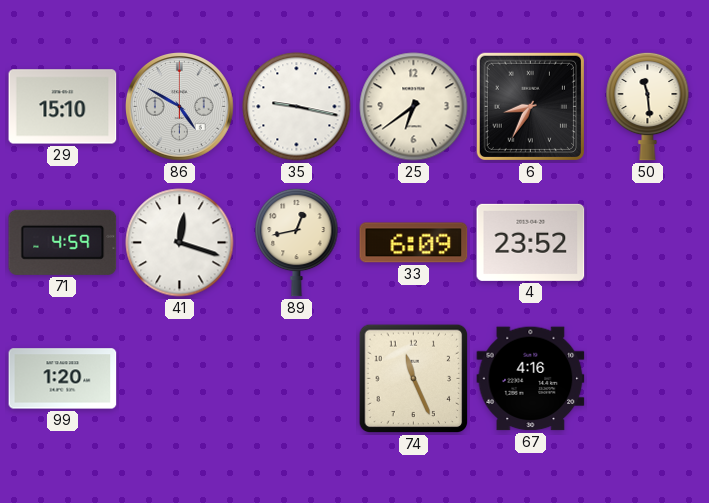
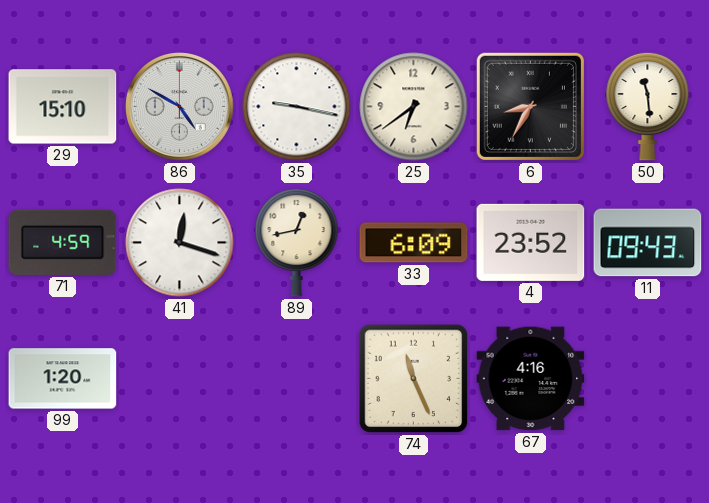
11: none -> 09:43 (648, 243)
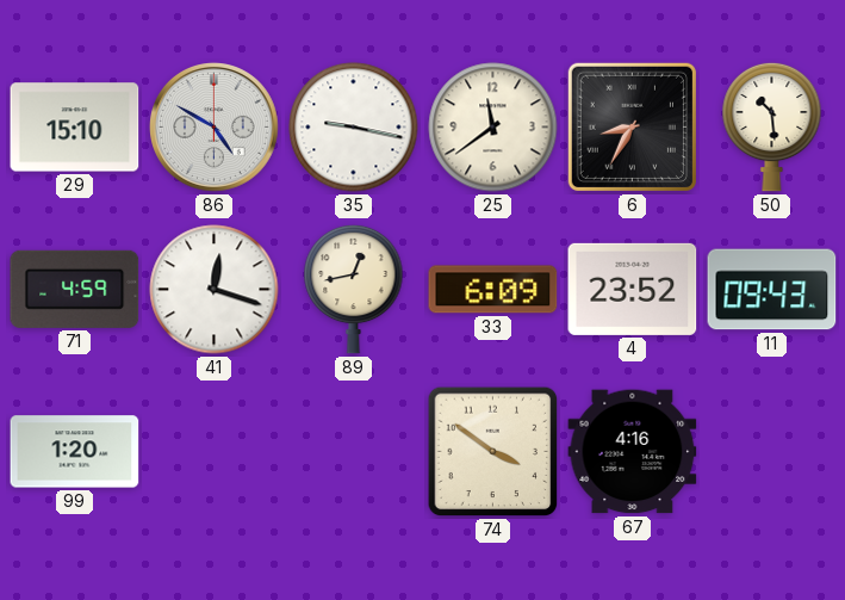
25: 6:39 -> 11:39 (493, 128)
50: 11:29 -> 10:29 (772, 126)
74: 11:26 -> 3:51 (493, 452)
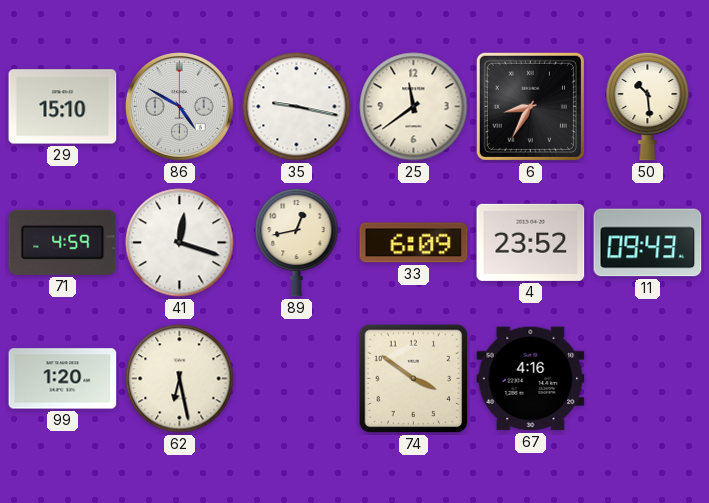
62: none -> 6:28 (180, 379)
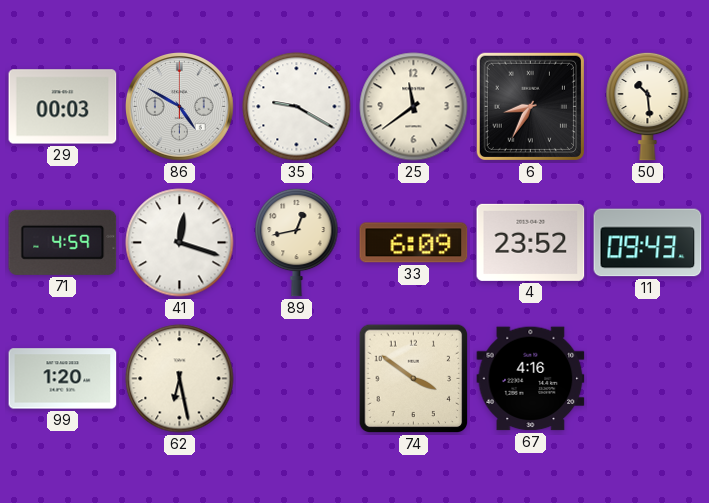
29: 15:10 -> 00:03 (63, 107)
35: 9:17 -> 9:20 (297, 107)
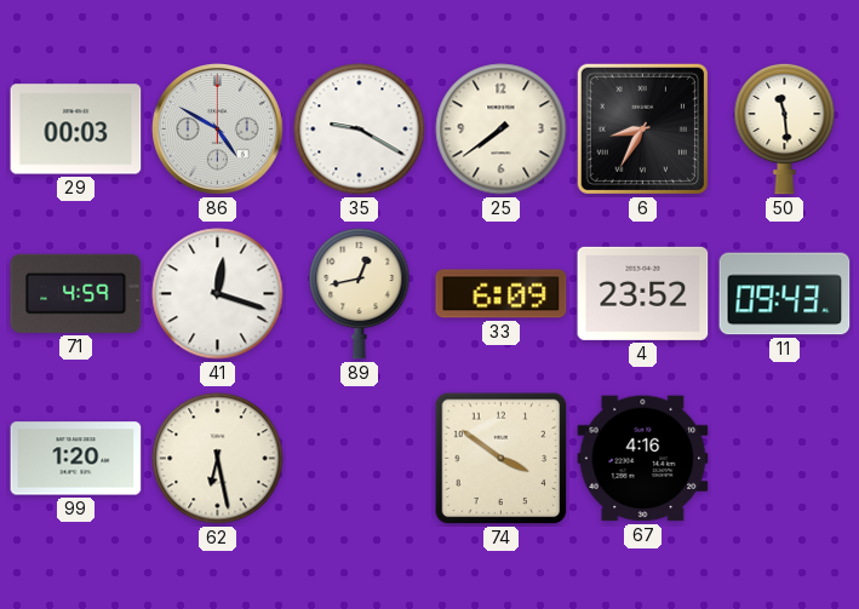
25: 11:39 -> 7:39 (502, 130)
50: 10:29 -> 11:29 (785, 128)
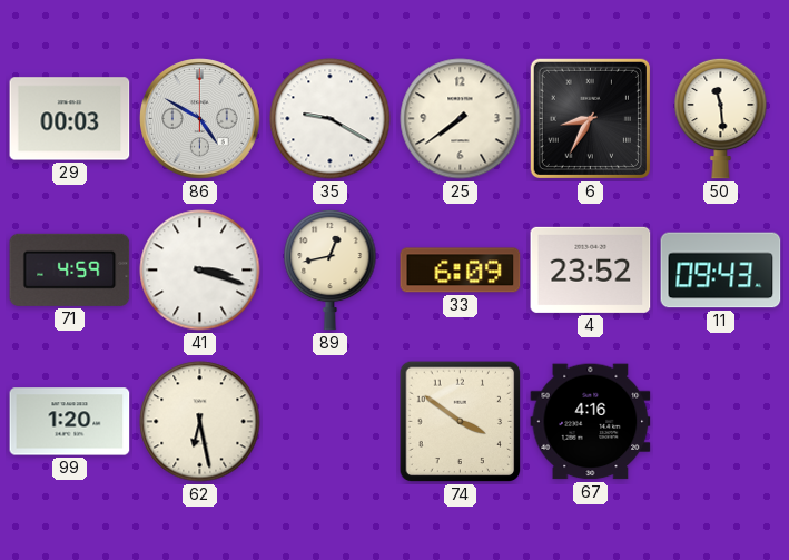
41: 12:18 -> 3:18 (200, 271)
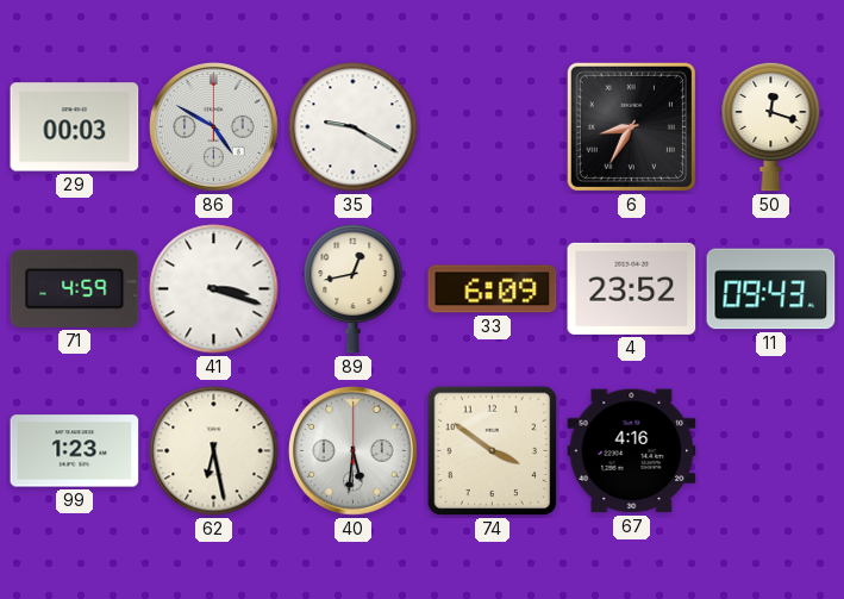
25: 7:39 -> none (461, 119)
50: 11:29 -> 12:18 (771, 126)
99: 1:20 -> 1:23 (75, 451)
40: none -> 5:31 (354, 451)
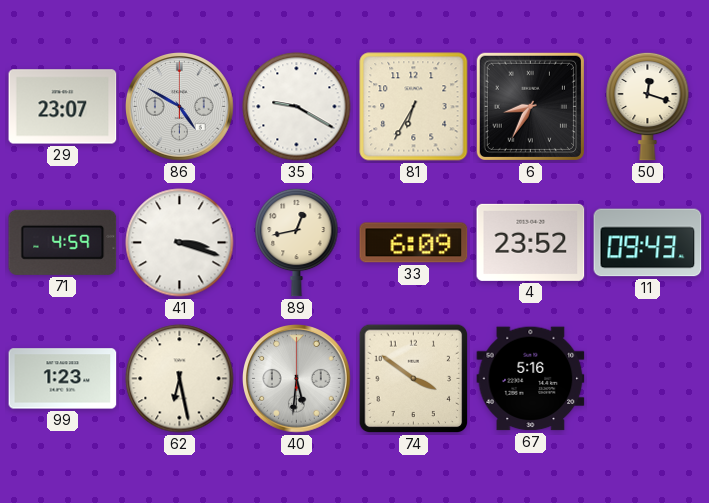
29: 00:03 -> 23:07 (63, 107)
81: none -> 6:35 (414, 107)
67: 4:16 -> 5:16 (531, 379)
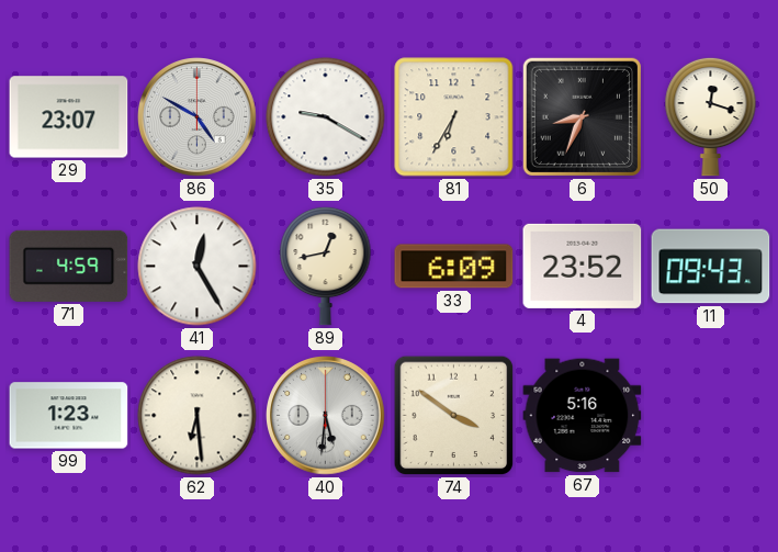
6: 8:35 -> 8:34 (582, 116)
41: 3:18 -> 12:25 (198, 267)
62: 6:28 -> 6:29 (198, 416)
